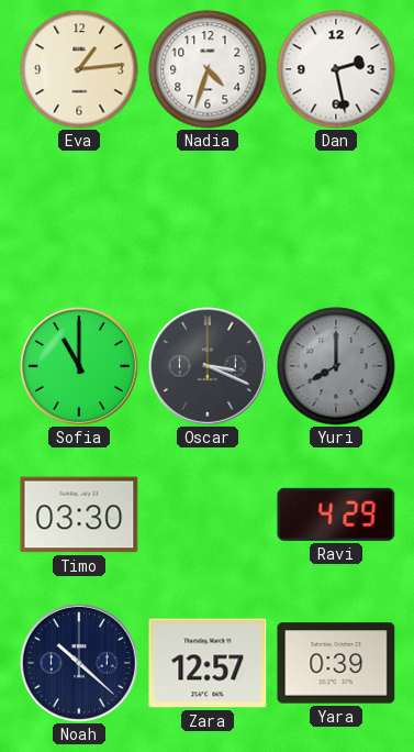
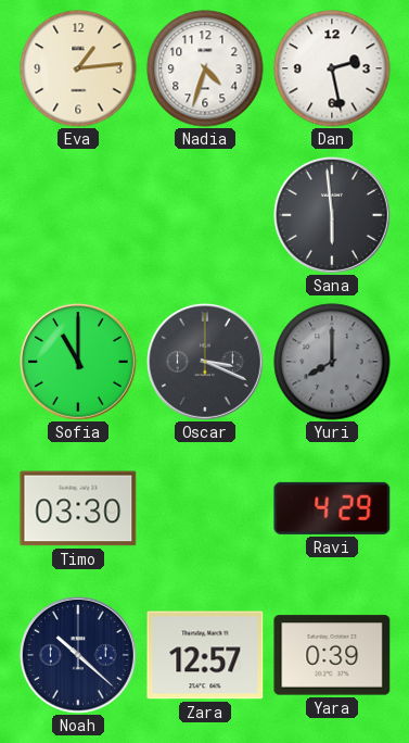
Sana: none -> 5:59 (332, 215)
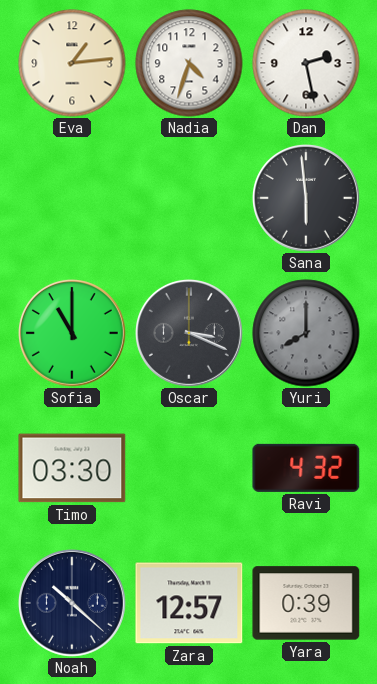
Ravi: 4:29 -> 4:32 (306, 468)
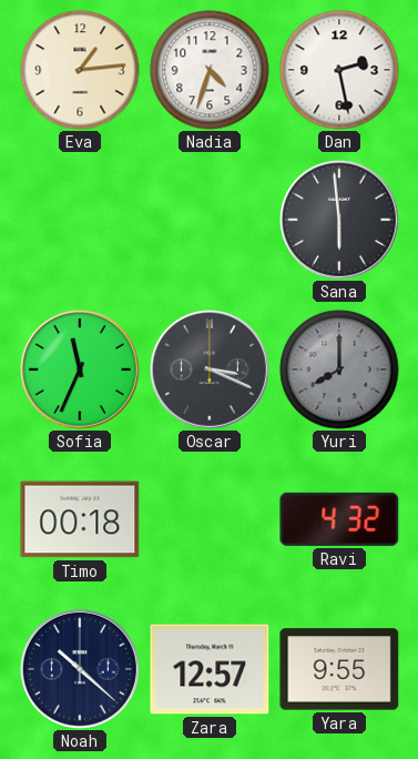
Sofia: 11:00 -> 11:34 (80, 370)
Timo: 03:30 -> 00:18 (80, 519)
Yara: 0:39 -> 9:55 (339, 669)
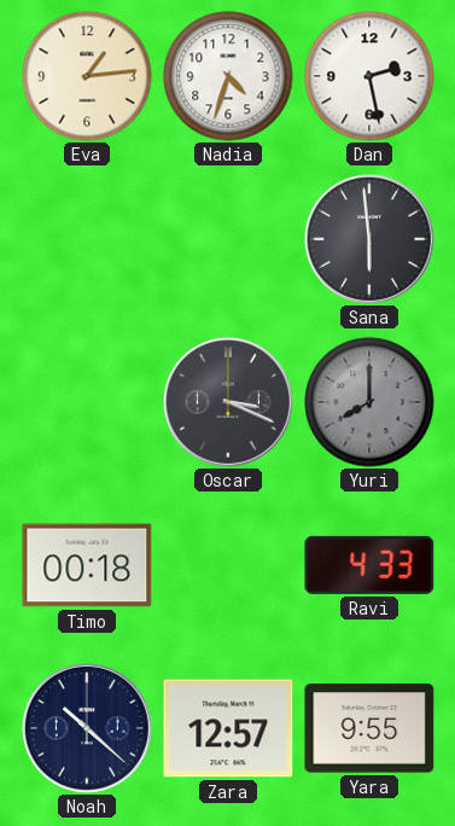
Sofia: 11:34 -> none (80, 370)
Ravi: 4:32 -> 4:33 (369, 565)
